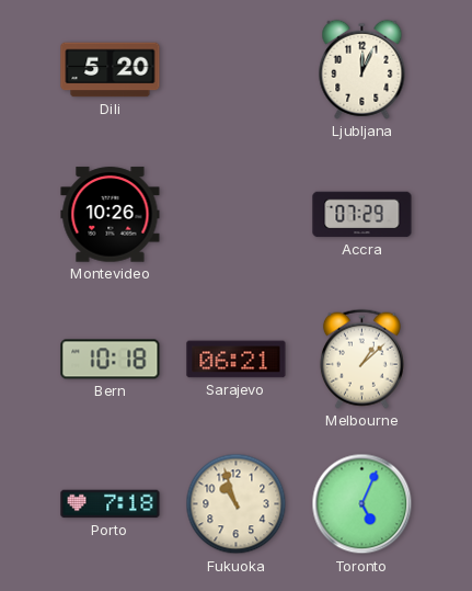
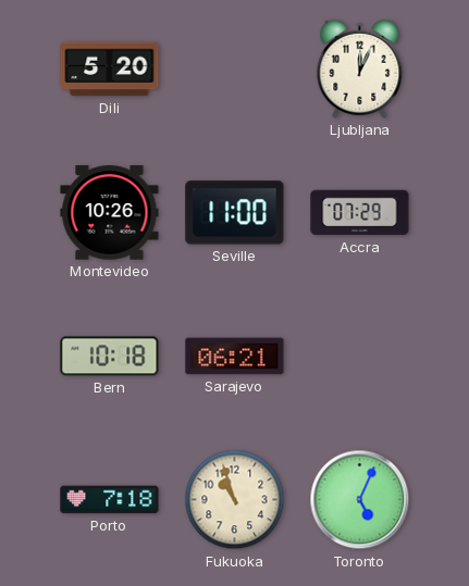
Seville: none -> 11:00 (235, 213)
Melbourne: 1:08 -> none (361, 359)
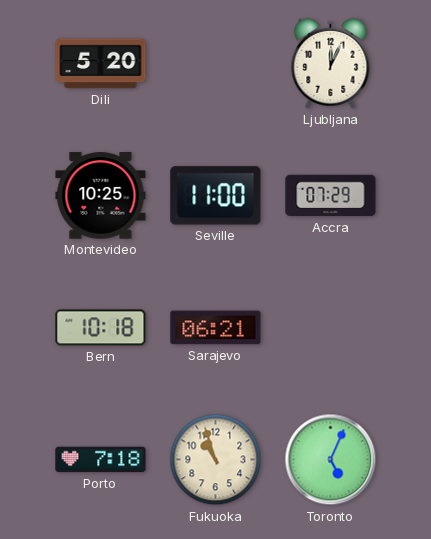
Montevideo: 10:26 -> 10:25 (101, 196)
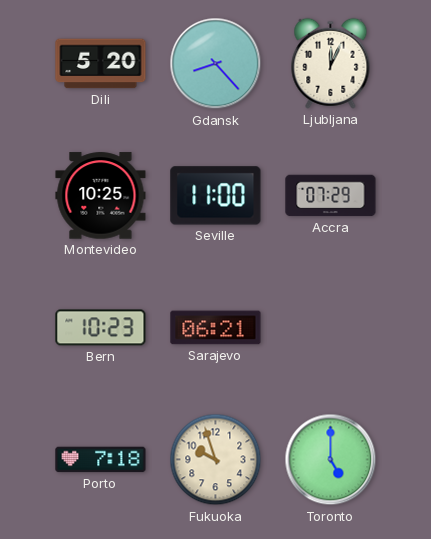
Gdansk: none -> 8:23 (216, 64)
Bern: 10:18 -> 10:23 (101, 328)
Fukuoka: 10:57 -> 9:57 (216, 460)
Toronto: 5:04 -> 5:00 (331, 460)
